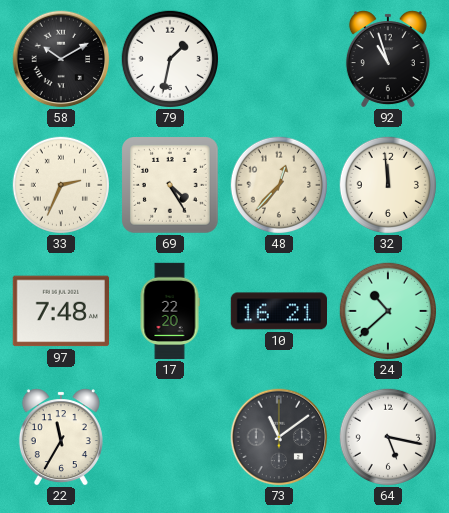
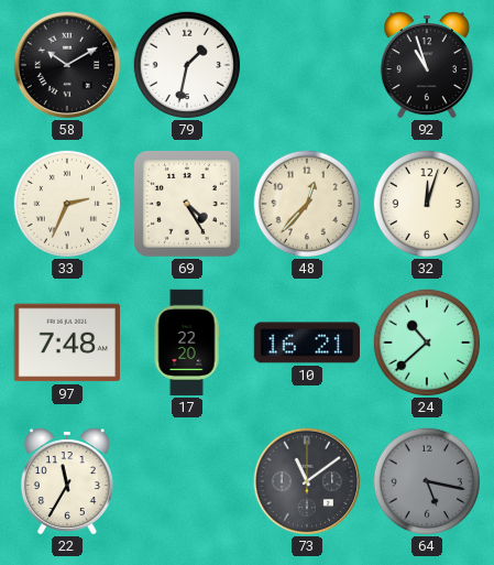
32: 11:59 -> 12:03 (426, 203)
64 dial: white -> grey (426, 480)
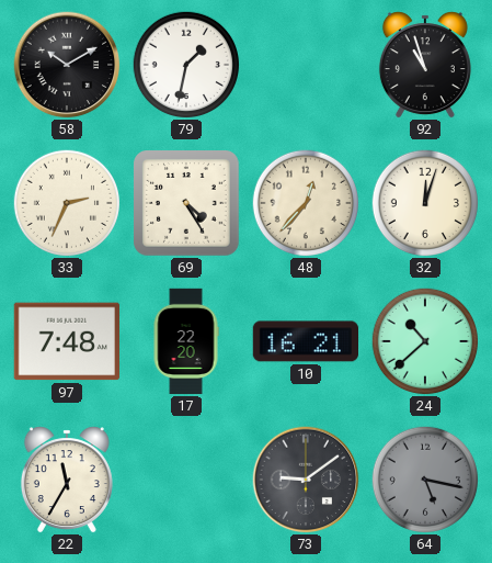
73: 11:09 -> 9:09 (306, 480)
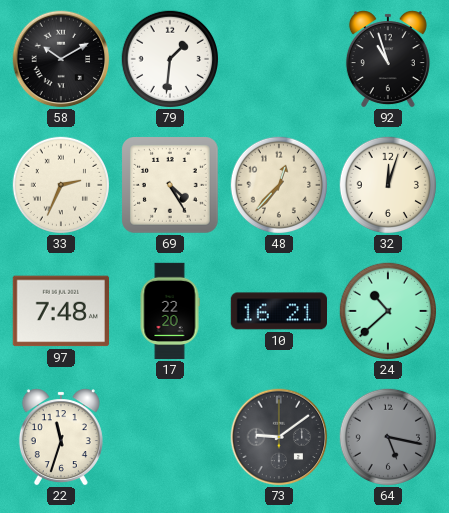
79: 1:32 -> 1:31 (169, 58)
22: 11:35 -> 11:33 (61, 437)
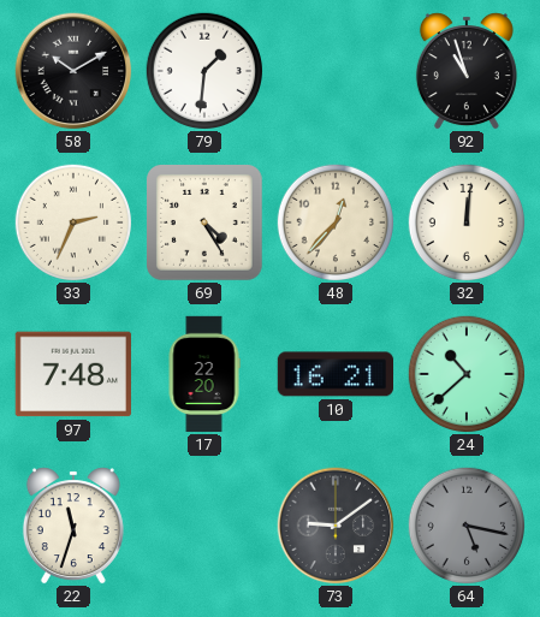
32: 12:03 -> 12:01 (465, 221)
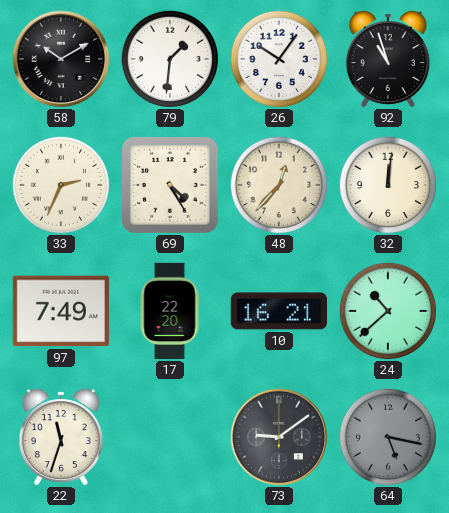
26: none -> 10:06 (278, 58)
97: 7:48 -> 7:49 (60, 311)
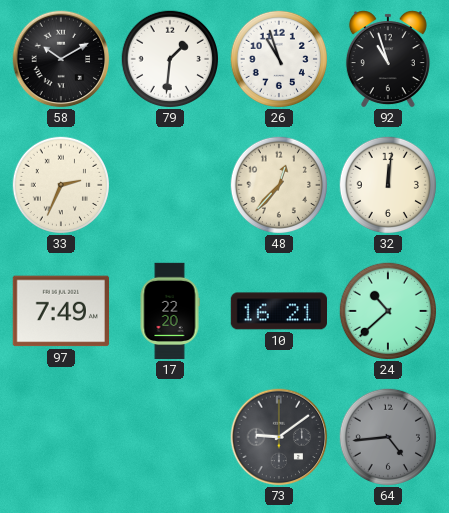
26: 10:06 -> 10:57 (278, 58)
69: 4:25 -> none (171, 186)
22: 11:33 -> none (61, 437)
64: 5:17 -> 4:44 (387, 436)
